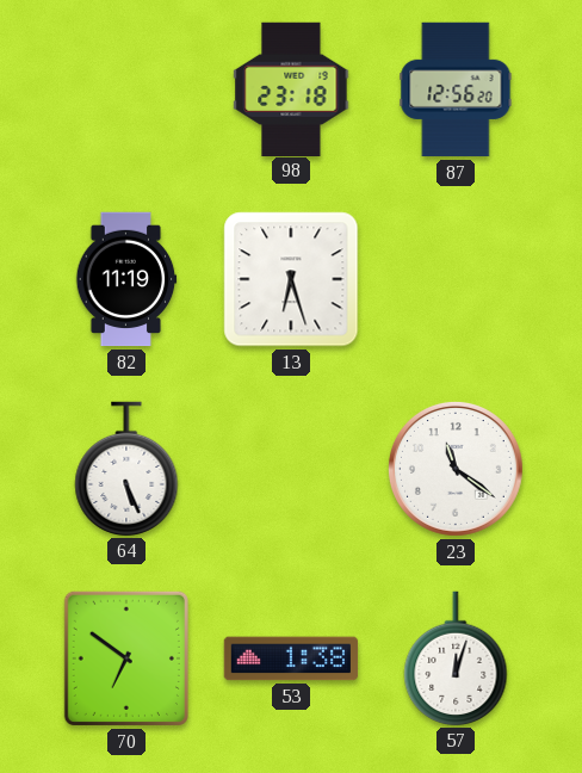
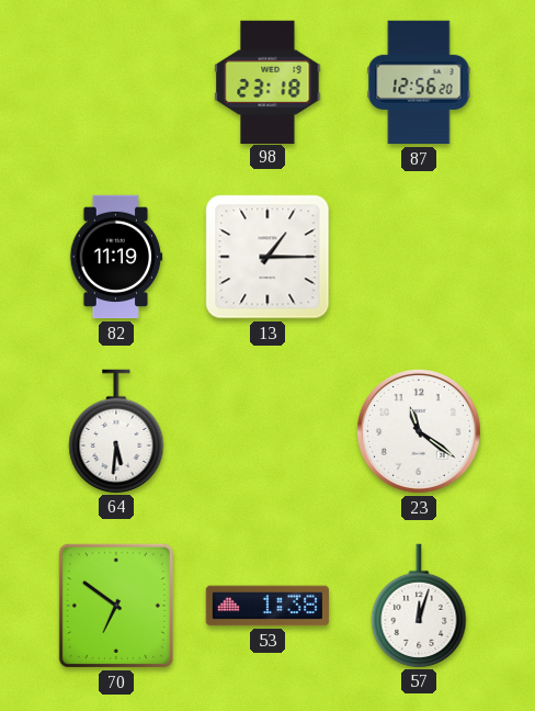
13: 6:27 -> 1:15 (267, 257)
64: 5:26 -> 5:31 (116, 431)
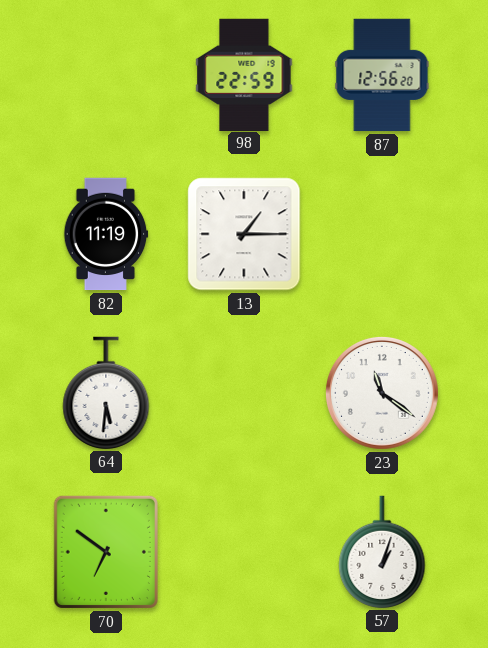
98: 23:18 -> 22:59 (244, 74)
53: 1:38 -> none (267, 606)
57: 12:03 -> 1:03 (382, 552)
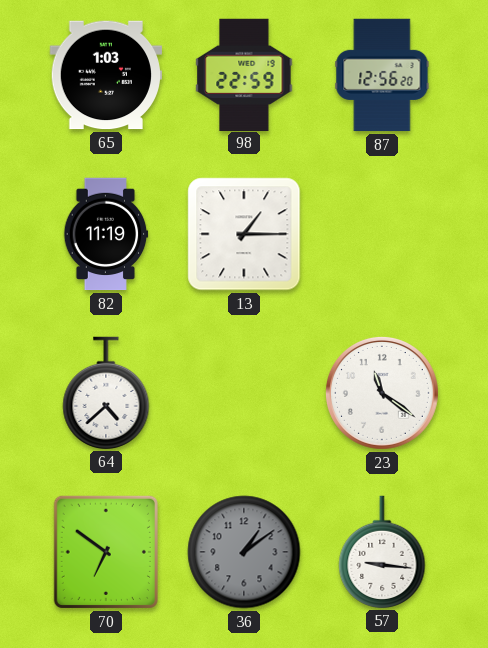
65: none -> 1:03 (105, 75)
64: 5:31 -> 4:38 (106, 393)
36: none -> 1:09 (244, 552)
57: 1:03 -> 9:16 (382, 552)
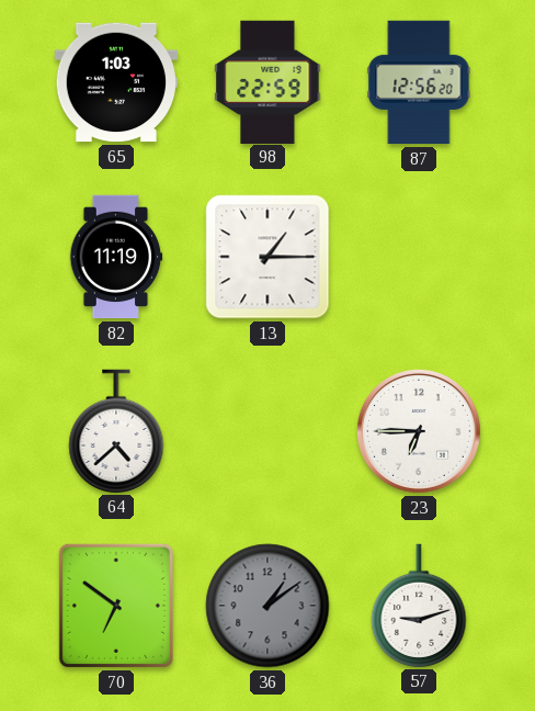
23: 11:21 -> 6:45 (419, 431)
57: 9:16 -> 9:12 (419, 606)
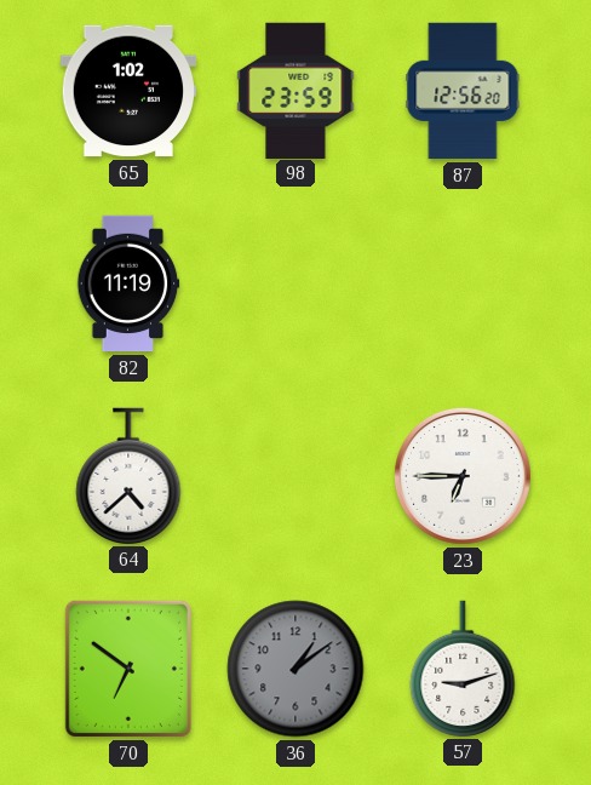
65: 1:03 -> 1:02 (127, 91)
98: 22:59 -> 23:59 (295, 90)
13: 1:15 -> none (267, 257)
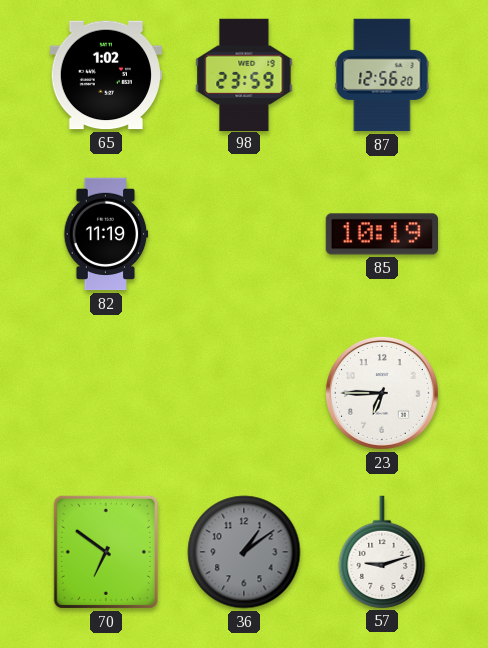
85: none -> 10:19 (381, 234)
64: 4:38 -> none (128, 476)
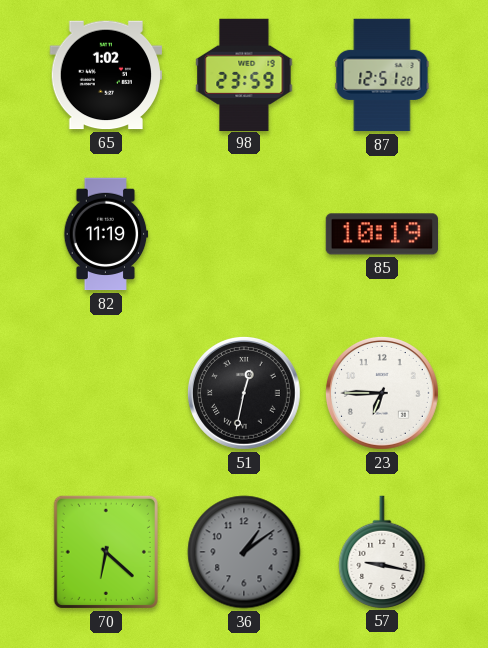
87: 12:56 -> 12:51 (382, 75)
51: none -> 12:32 (244, 393)
70: 6:51 -> 6:22 (106, 552)
57: 9:12 -> 9:17 (382, 552)
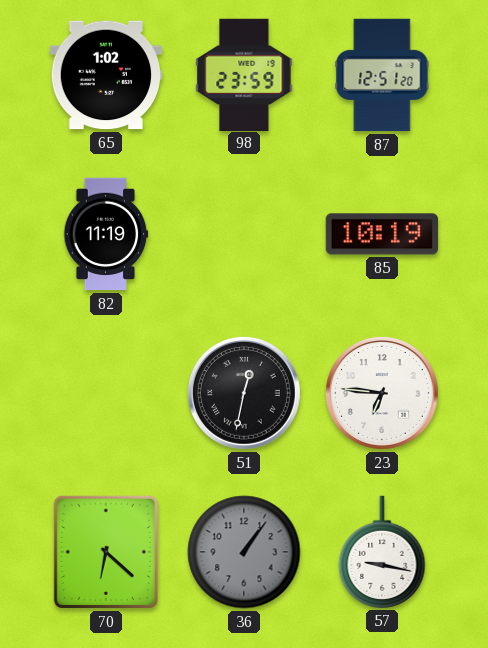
23: 6:45 -> 6:46 (382, 393)
36: 1:09 -> 1:06 (244, 552)
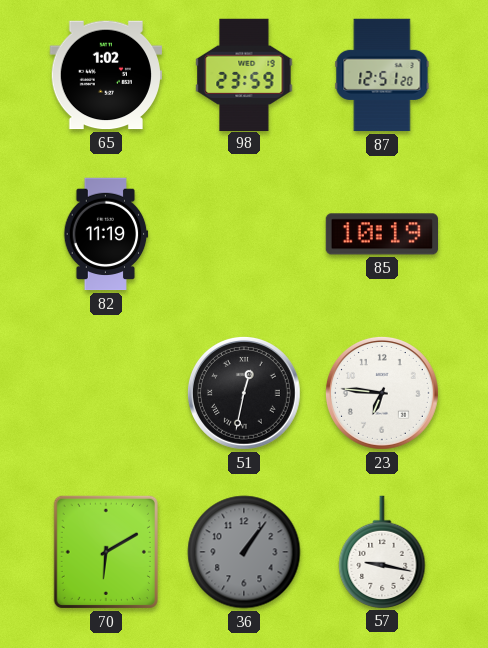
70: 6:22 -> 6:10 (106, 552)
